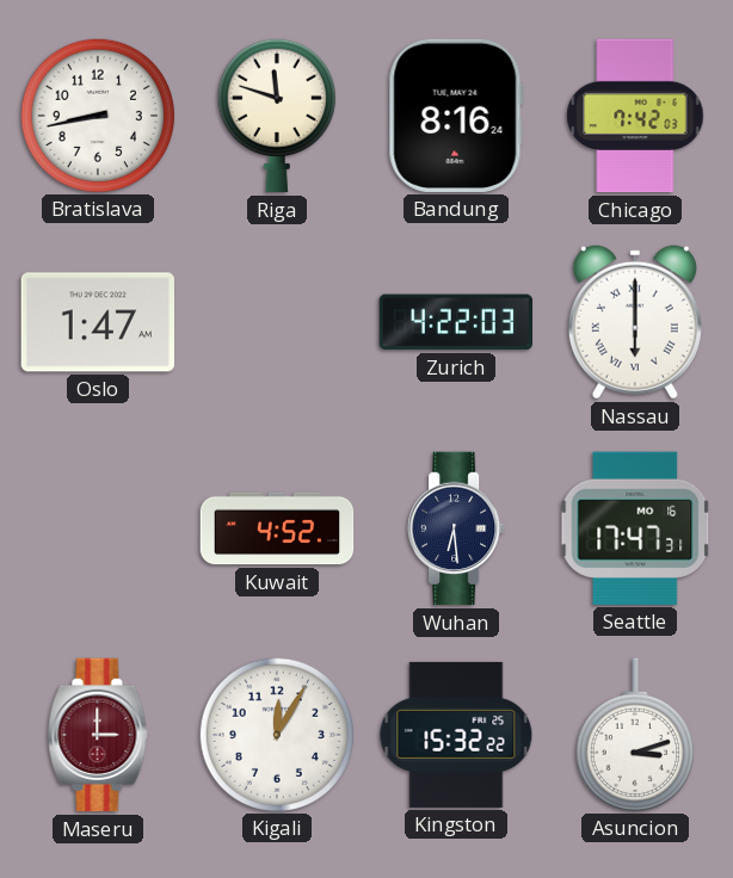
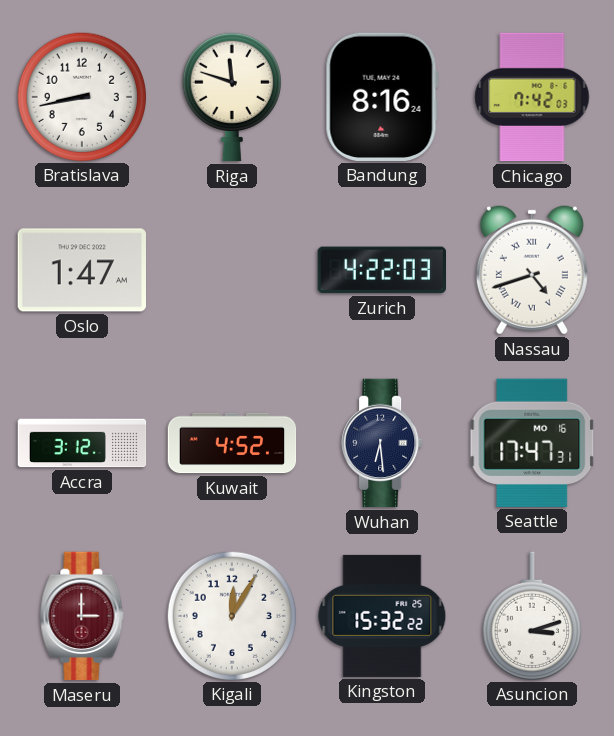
Nassau: 6:00 -> 4:42 (532, 270)
Accra: none -> 3:12 (82, 443)
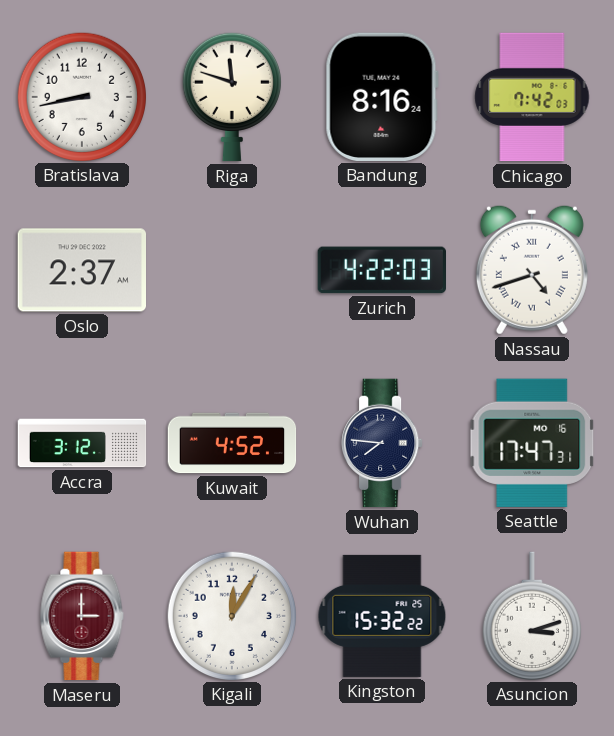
Oslo: 1:47 -> 2:37 (81, 270)
Wuhan: 6:29 -> 7:46 (382, 443)
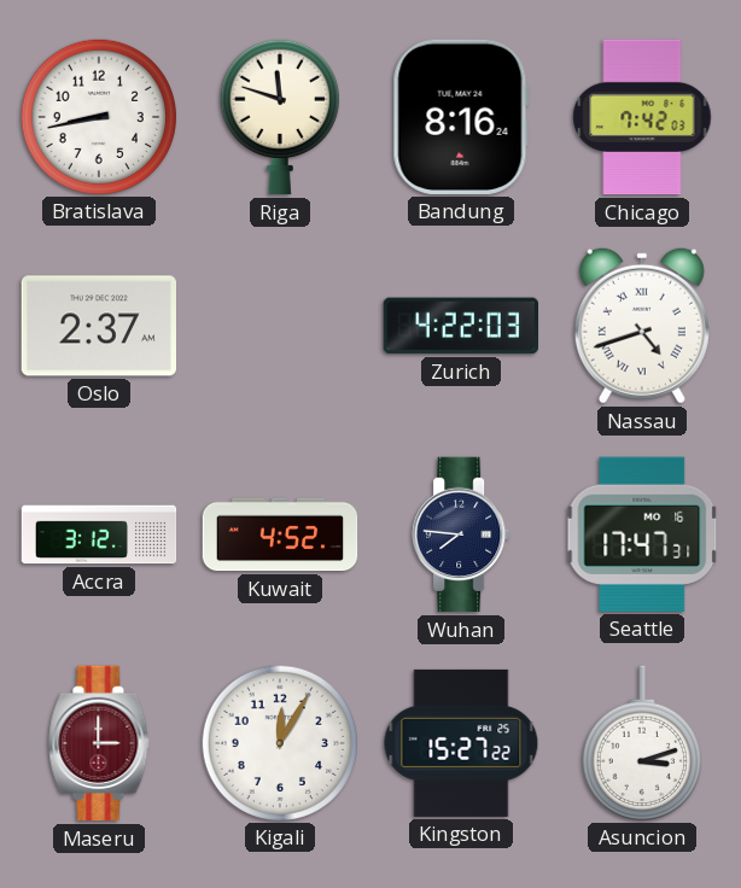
Kingston: 15:32 -> 15:27 (461, 743)
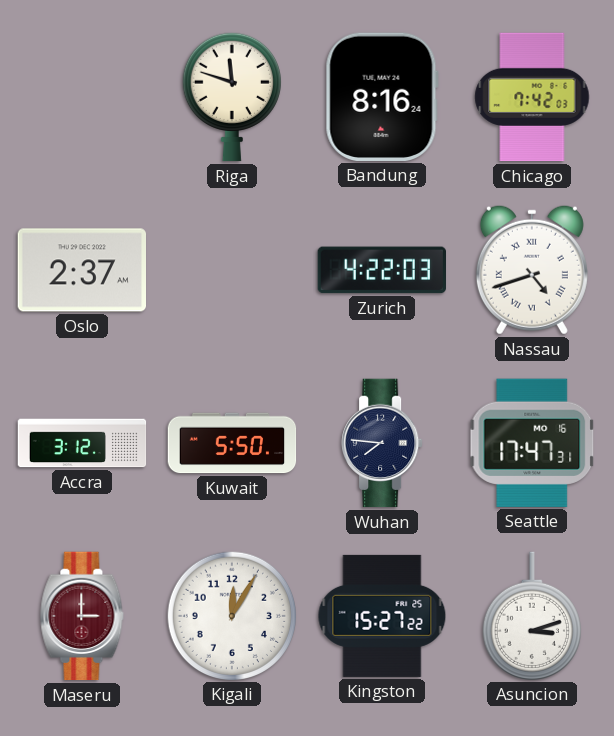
Bratislava: 8:43 -> none (98, 116)
Kuwait: 4:52 -> 5:50 (232, 443)
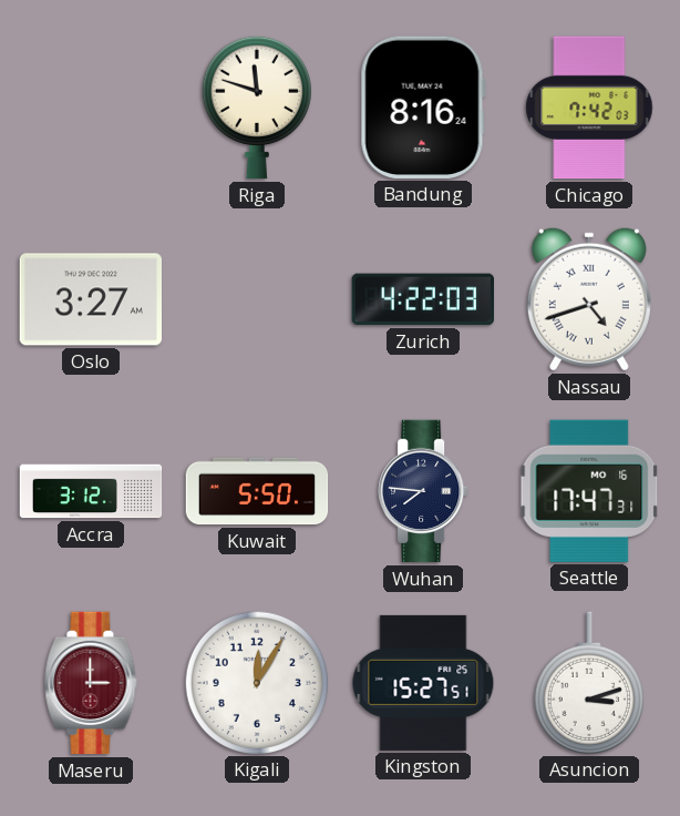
Oslo: 2:37 -> 3:27 (90, 299)
Kingston: 15:27:22 -> 15:27:51 (423, 683)
